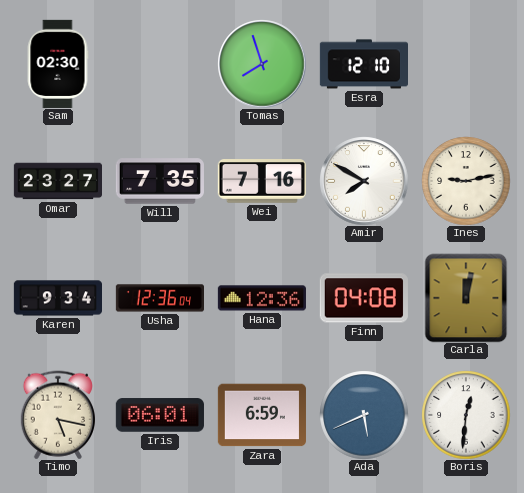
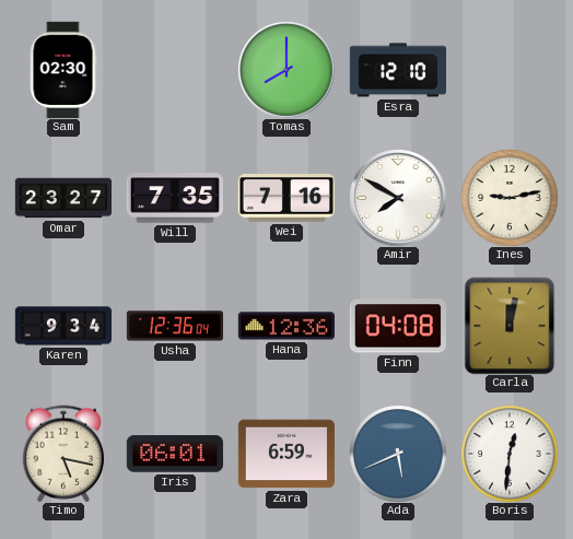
Tomas: 7:57 -> 8:00 (286, 70)
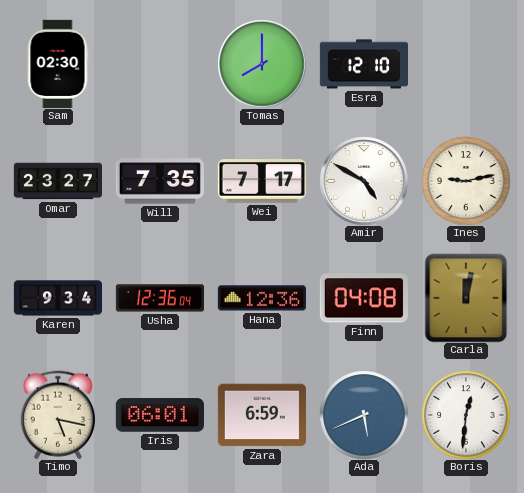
Wei: 7:16 -> 7:17 (262, 182)
Amir: 7:50 -> 4:50 (364, 181)
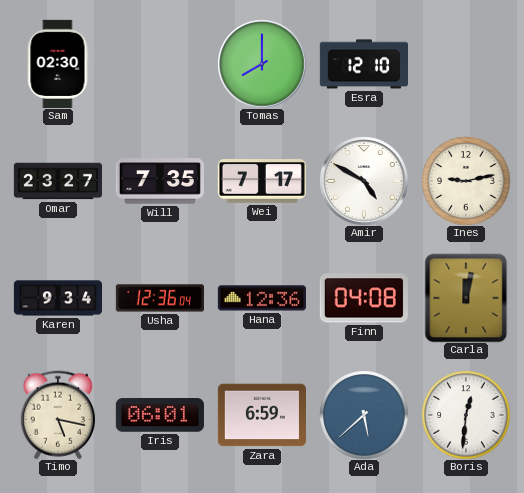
Ada: 5:41 -> 5:38 (364, 415)
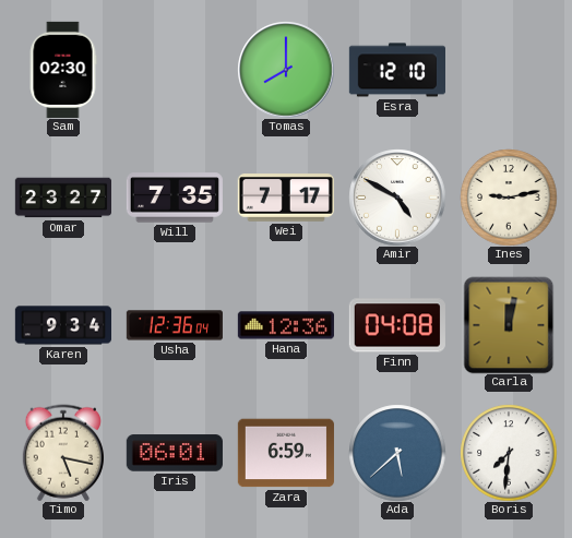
Boris: 12:31 -> 7:31 (509, 453)
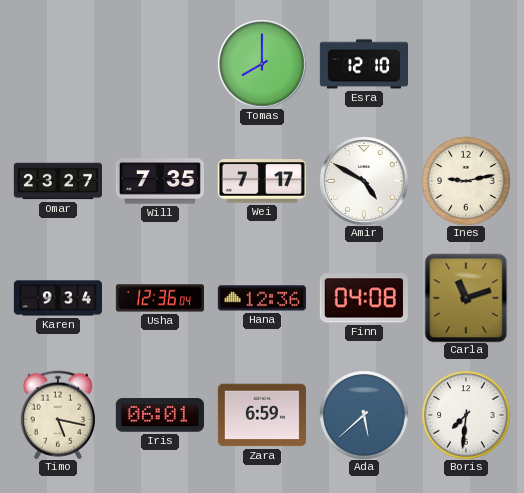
Sam: 02:30 -> none (63, 70)
Carla: 12:02 -> 11:12 (466, 298)
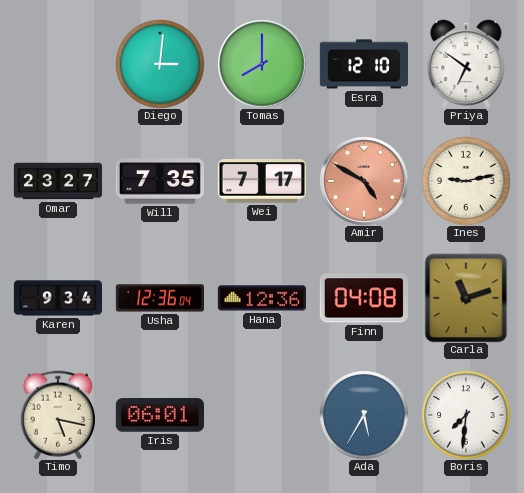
Diego: none -> 3:01 (160, 64)
Priya: none -> 6:51 (466, 64)
Amir dial: white -> salmon (364, 181)
Zara: 6:59 -> none (262, 415)
Ada: 5:38 -> 5:35 (364, 415)
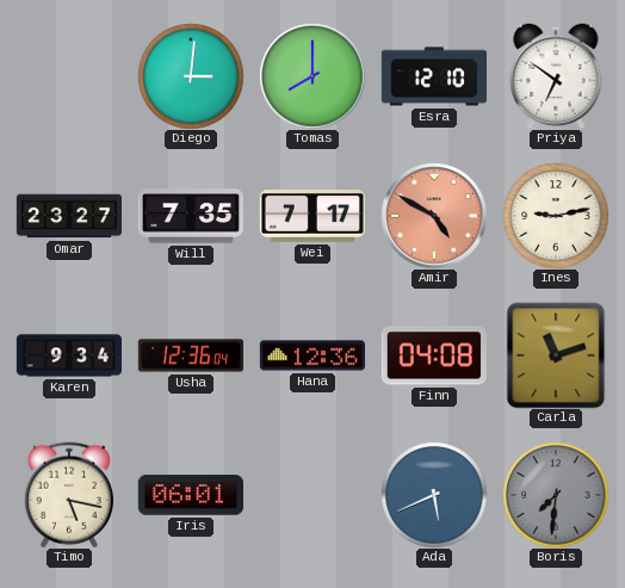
Ada: 5:35 -> 5:41 (434, 495)
Boris dial: white -> grey (556, 495)
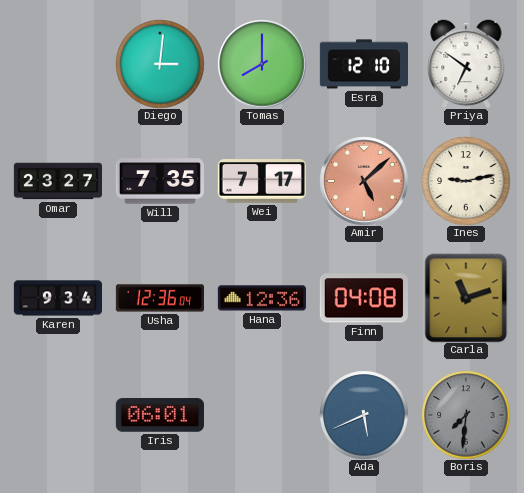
Amir: 4:50 -> 5:08 (364, 181)
Timo: 5:17 -> none (69, 495)
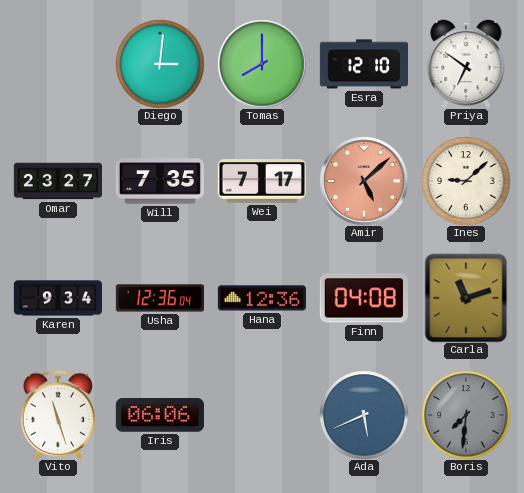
Ines: 9:13 -> 9:08 (466, 181)
Vito: none -> 11:27 (58, 415)
Iris: 06:01 -> 06:06 (160, 415)
